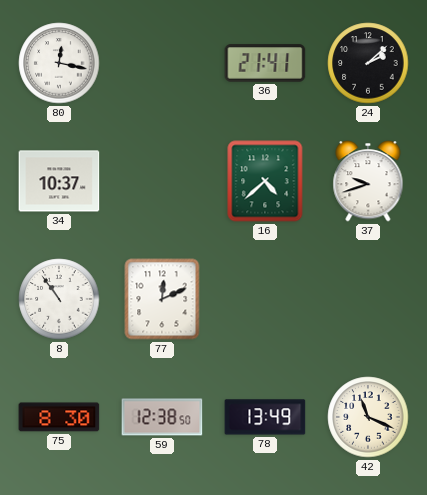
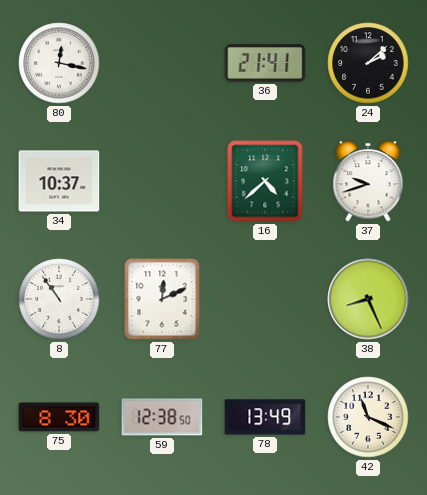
38: none -> 8:26 (368, 299)
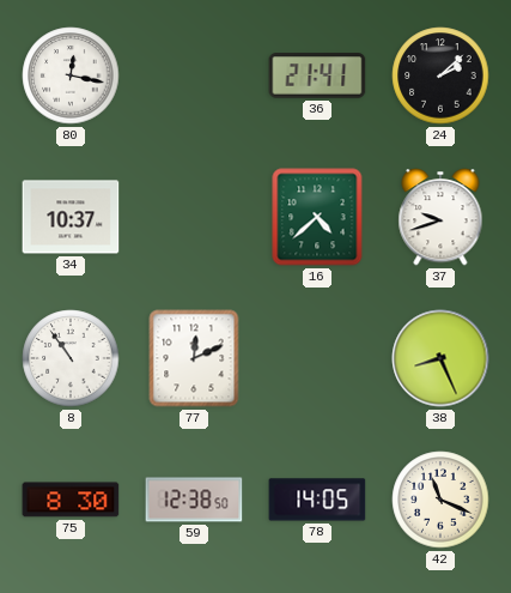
78: 13:49 -> 14:05 (317, 500)
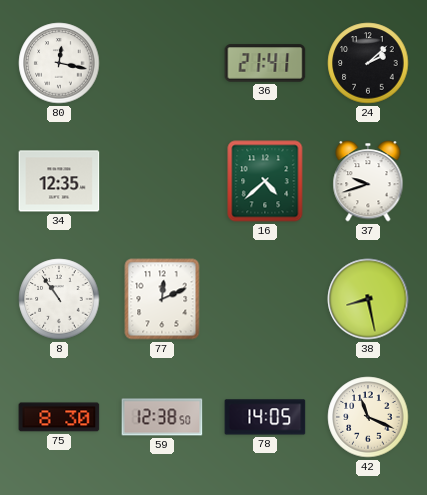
34: 10:37 -> 12:35 (59, 181)
38: 8:26 -> 8:28 (368, 299)
